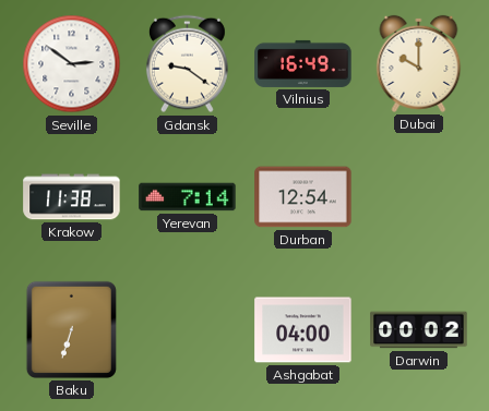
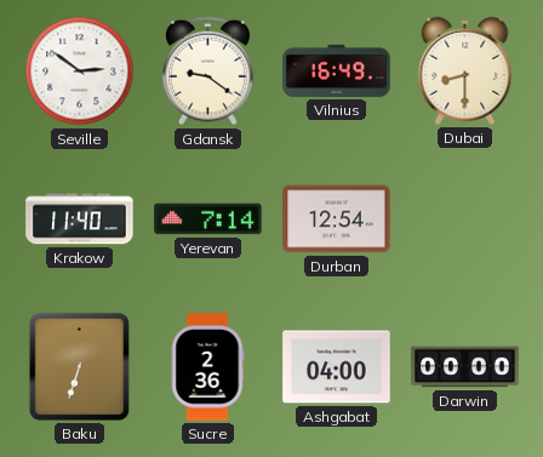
Dubai: 10:00 -> 8:30 (465, 70)
Krakow: 11:38 -> 11:40 (80, 219)
Sucre: none -> 2:36 (207, 367)
Darwin: 00:02 -> 00:00 (465, 367)
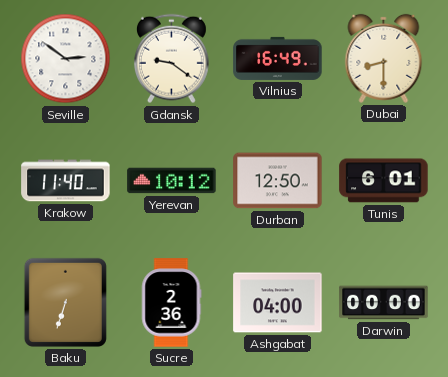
Yerevan: 7:14 -> 10:12 (172, 181)
Durban: 12:54 -> 12:50 (278, 181)
Tunis: none -> 6:01 (384, 181)
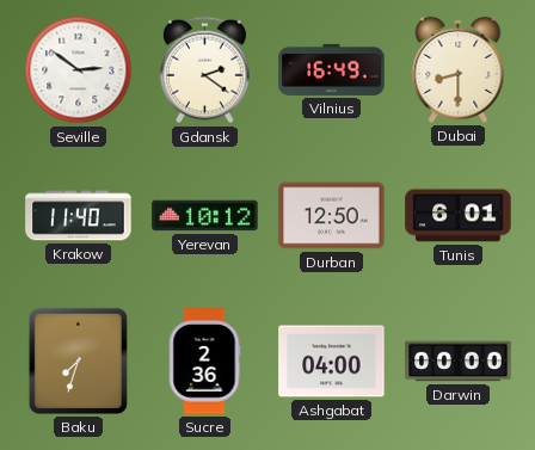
Gdansk: 9:21 -> 2:21 (204, 70)
Baku: 6:33 -> 7:33 (78, 360)
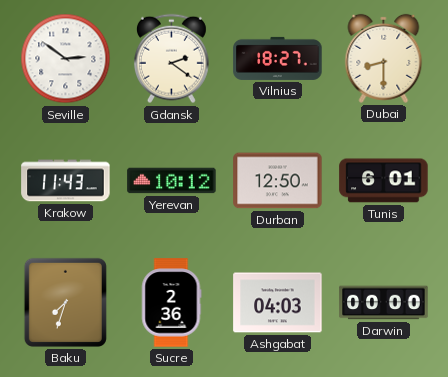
Vilnius: 16:49 -> 18:27 (278, 58)
Krakow: 11:40 -> 11:43 (66, 181)
Ashgabat: 04:00 -> 04:03 (278, 303)
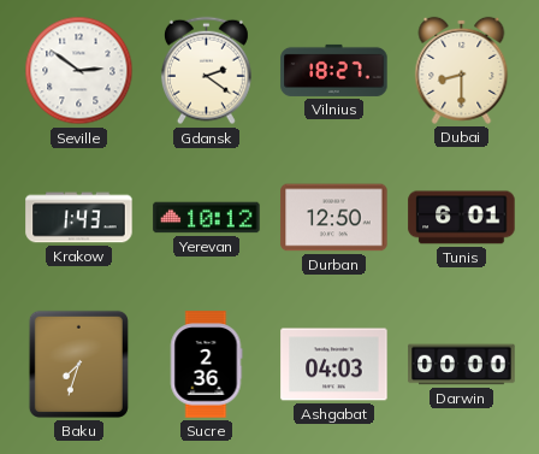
Krakow: 11:43 -> 1:43 (79, 218)
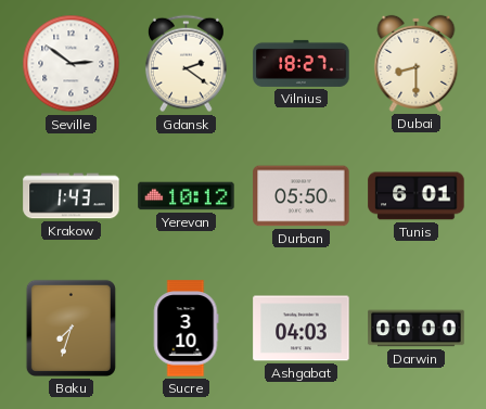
Durban: 12:50 -> 05:50 (302, 196)
Sucre: 2:36 -> 3:10 (186, 329)
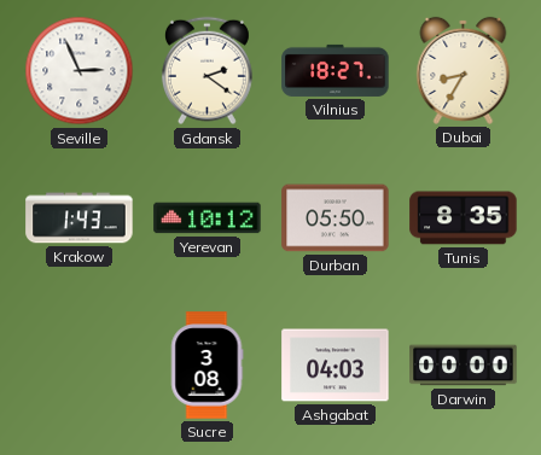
Seville: 2:51 -> 2:56 (80, 71)
Dubai: 8:30 -> 8:35 (464, 70)
Tunis: 6:01 -> 8:35 (464, 218)
Baku: 7:33 -> none (71, 328)
Sucre: 3:10 -> 3:08 (206, 366)
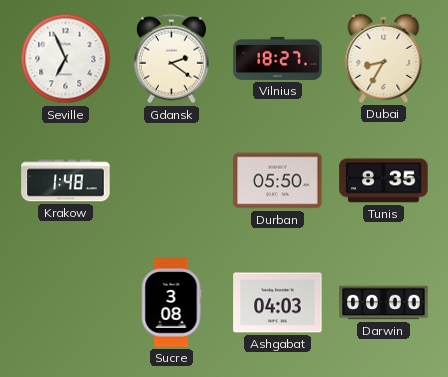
Seville: 2:56 -> 6:56 (66, 59)
Krakow: 1:43 -> 1:48 (66, 181)
Yerevan: 10:12 -> none (208, 218)
